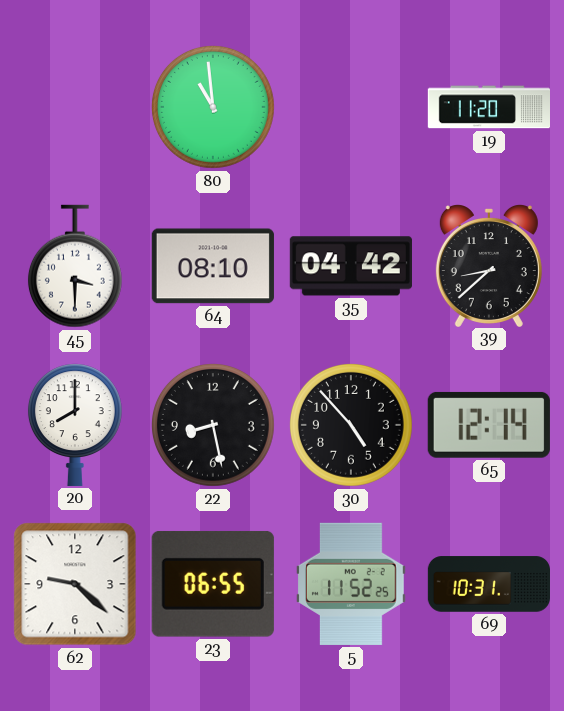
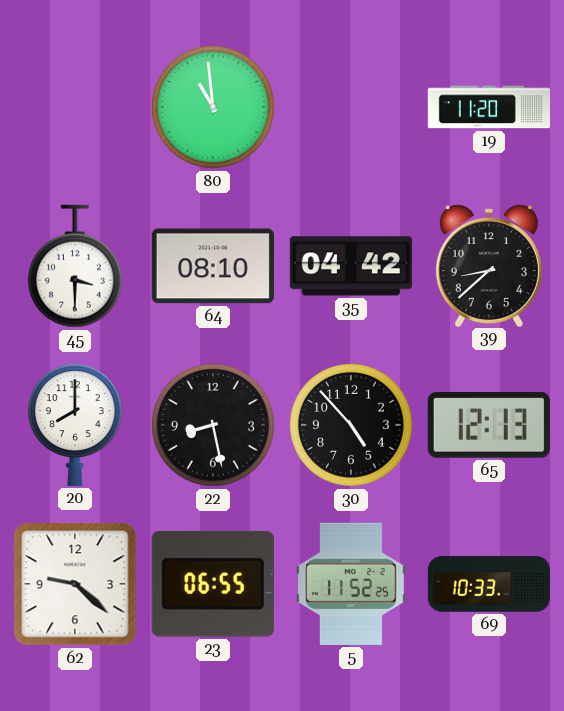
65: 12:14 -> 12:13 (489, 425)
69: 10:31 -> 10:33 (488, 584)
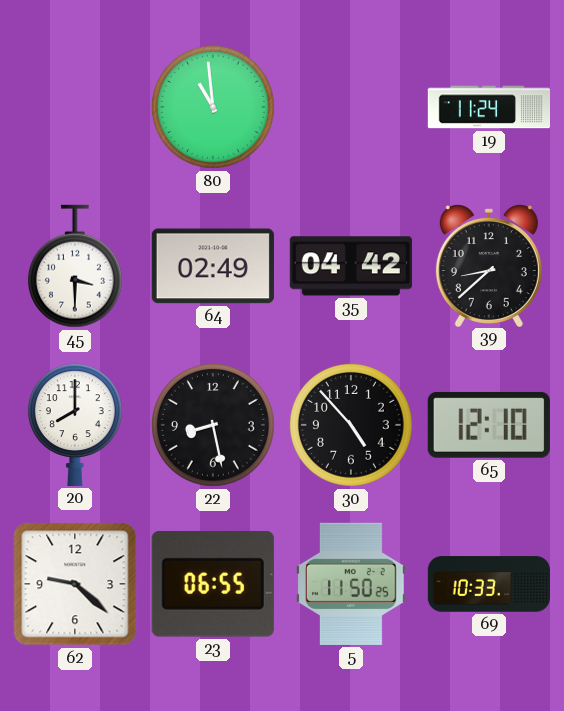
19: 11:20 -> 11:24 (488, 107)
64: 08:10 -> 02:49 (213, 266)
65: 12:13 -> 12:10 (489, 425)
5: 11:52 -> 11:50 (351, 584)
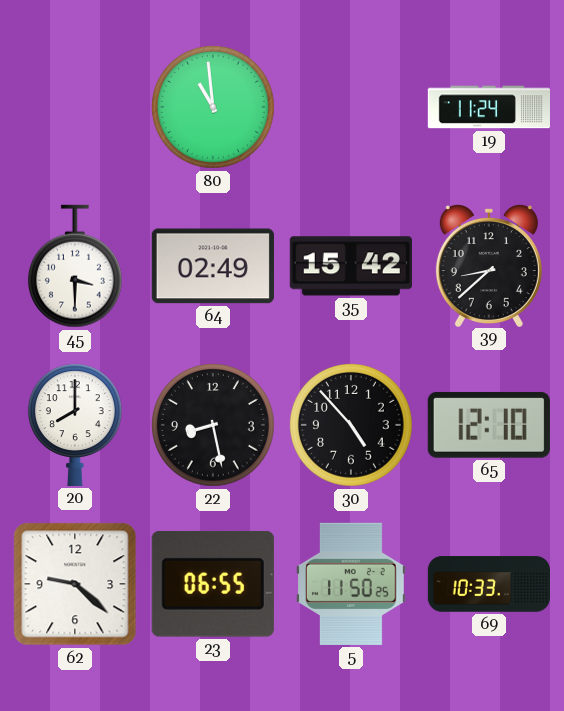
35: 04:42 -> 15:42 (351, 266)
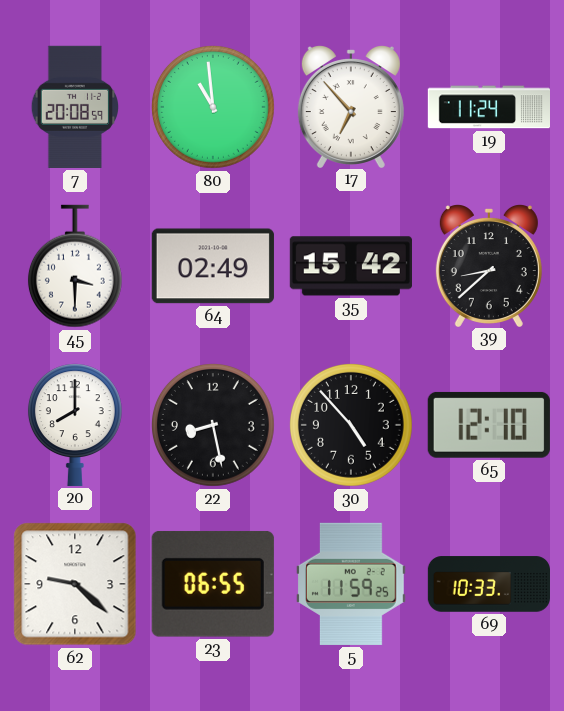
7: none -> 20:08 (75, 107)
17: none -> 6:53 (351, 107)
5: 11:50 -> 11:59 (351, 584)
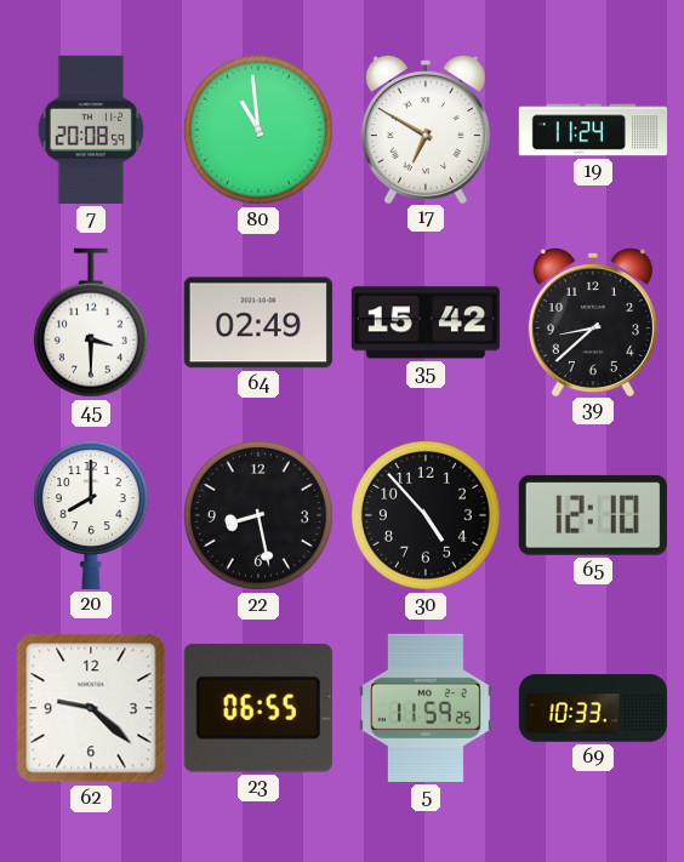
17: 6:53 -> 6:50 (426, 130)
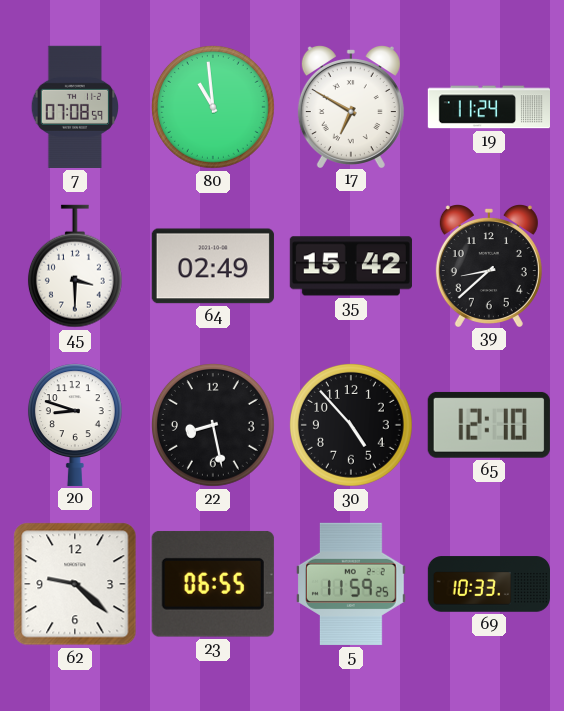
7: 20:08 -> 07:08 (75, 107)
20: 8:00 -> 8:48 (75, 425)
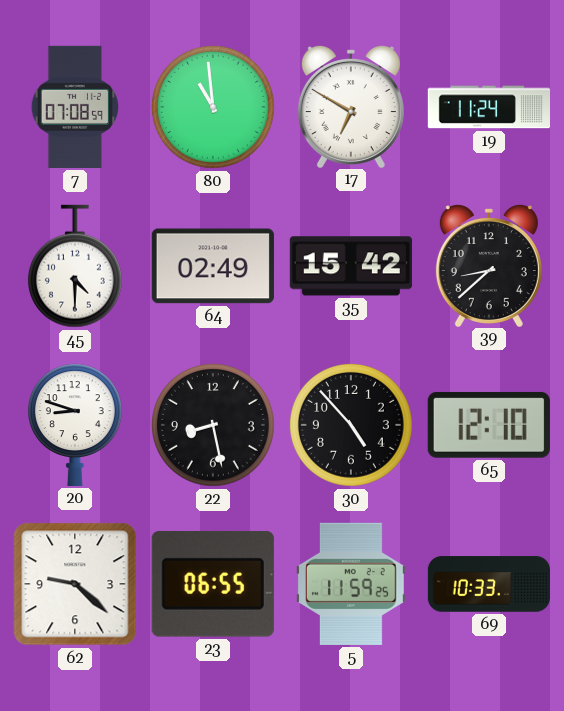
45: 3:30 -> 4:30 (75, 266)
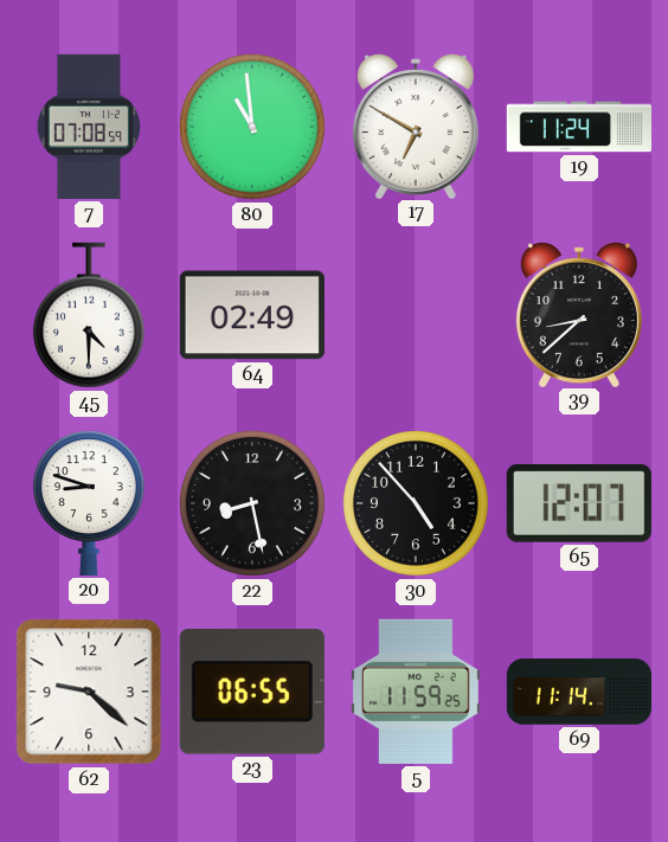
35: 15:42 -> none (351, 266)
65: 12:10 -> 12:07 (579, 503)
69: 10:33 -> 11:14 (578, 692)
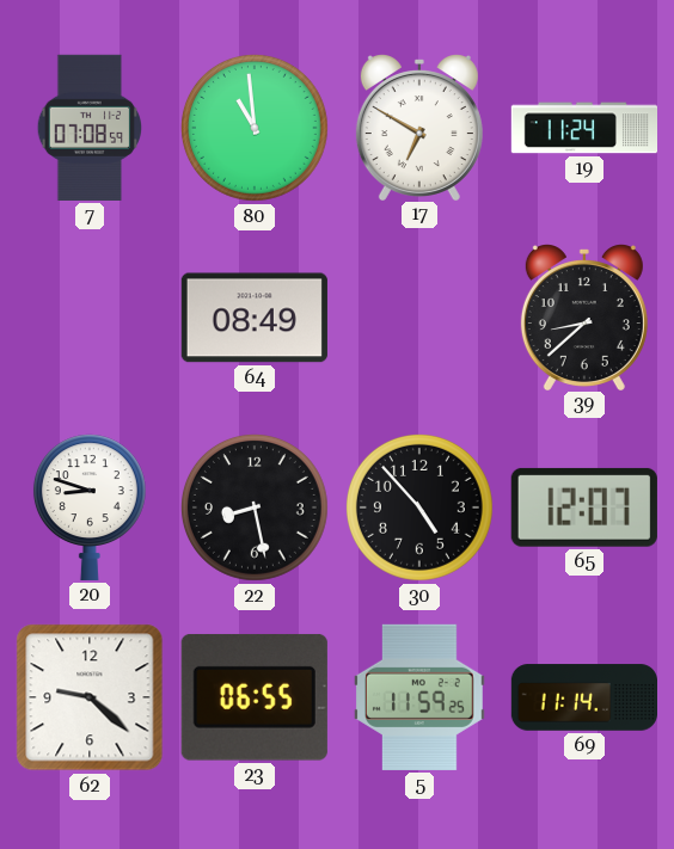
45: 4:30 -> none (89, 315)
64: 02:49 -> 08:49 (255, 318)
